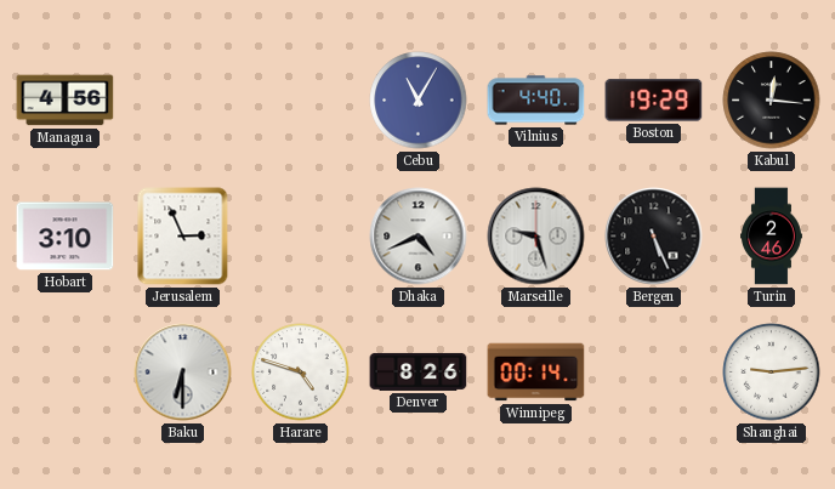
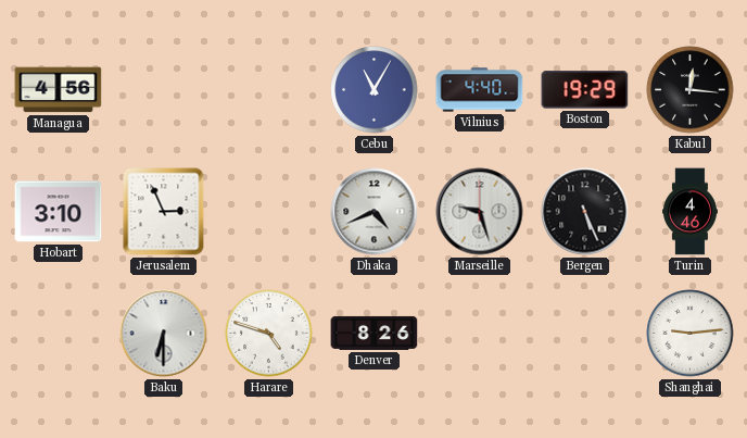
Turin: 2:46 -> 4:46 (691, 212)
Winnipeg: 00:14 -> none (536, 373)
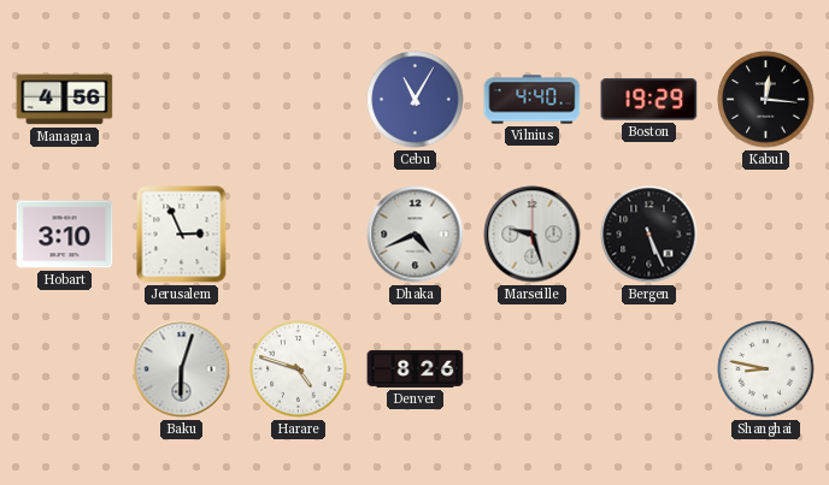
Turin: 4:46 -> none (691, 212)
Baku: 6:30 -> 6:03 (182, 369)
Shanghai: 9:14 -> 8:47 (766, 369)
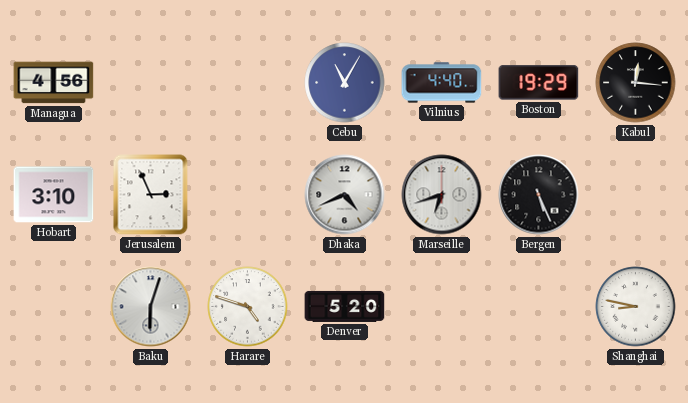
Marseille: 9:27 -> 6:42 (442, 195)
Denver: 8:26 -> 5:20 (345, 306)
